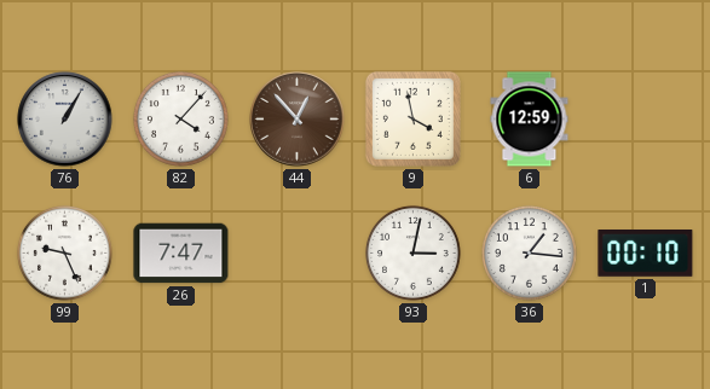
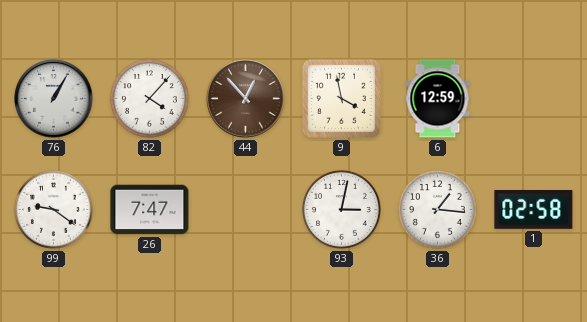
99: 9:26 -> 9:21 (53, 209)
1: 00:10 -> 02:58 (534, 210)
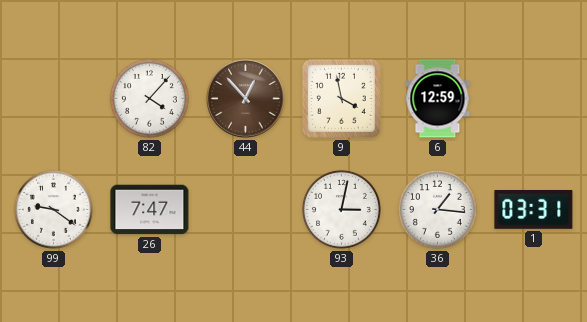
76: 1:05 -> none (54, 99)
1: 02:58 -> 03:31 (534, 210)
